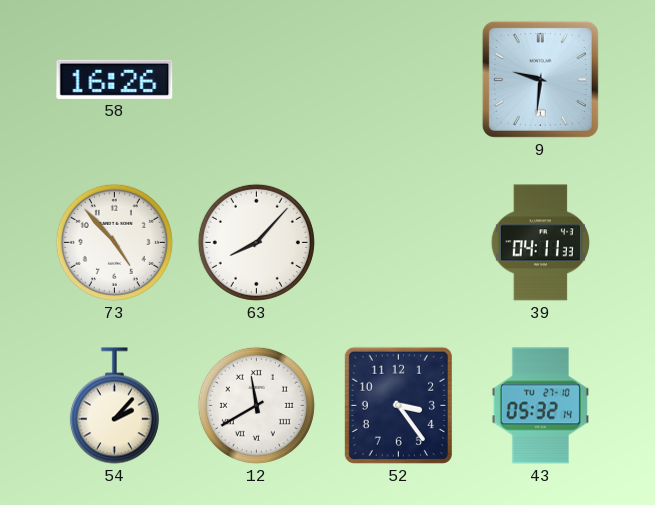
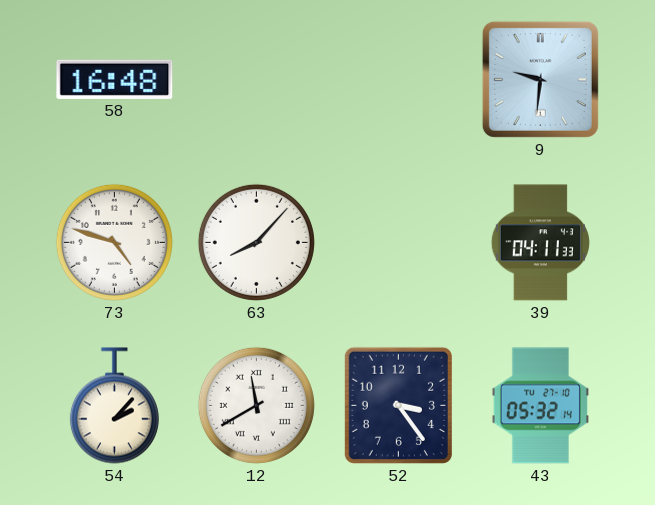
58: 16:26 -> 16:48 (115, 79)
73: 4:53 -> 4:48 (114, 242)
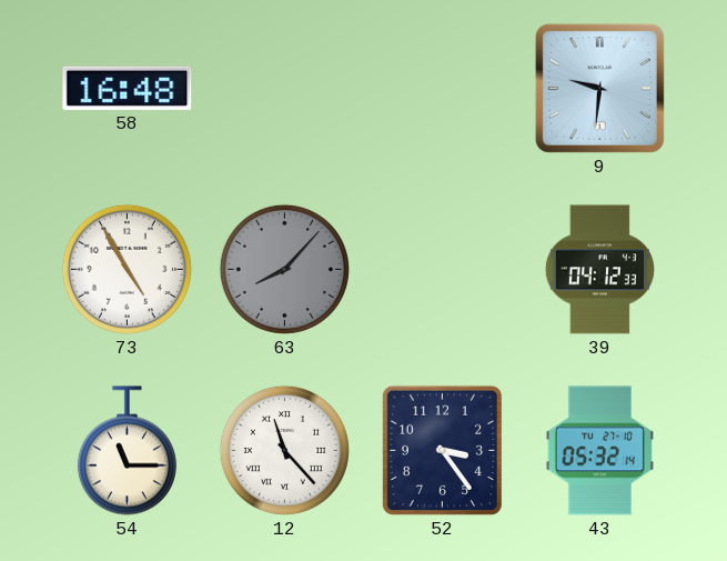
73: 4:48 -> 4:55 (127, 269)
63 dial: white -> grey (284, 269)
39: 04:11 -> 04:12 (599, 270)
54: 2:07 -> 11:15 (127, 451)
12: 11:40 -> 11:23 (284, 450)
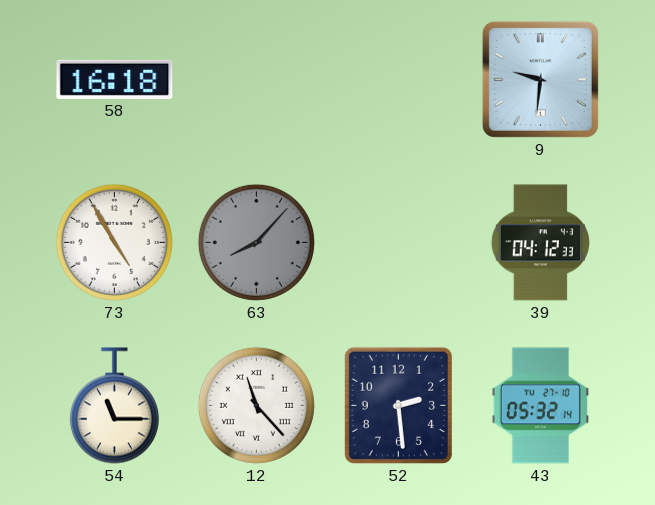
58: 16:48 -> 16:18 (115, 79)
52: 3:24 -> 2:29 (398, 405)
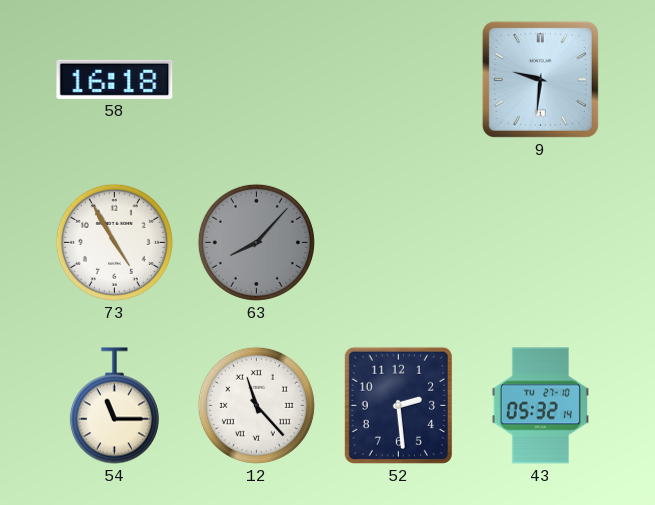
39: 04:12 -> none (540, 243)
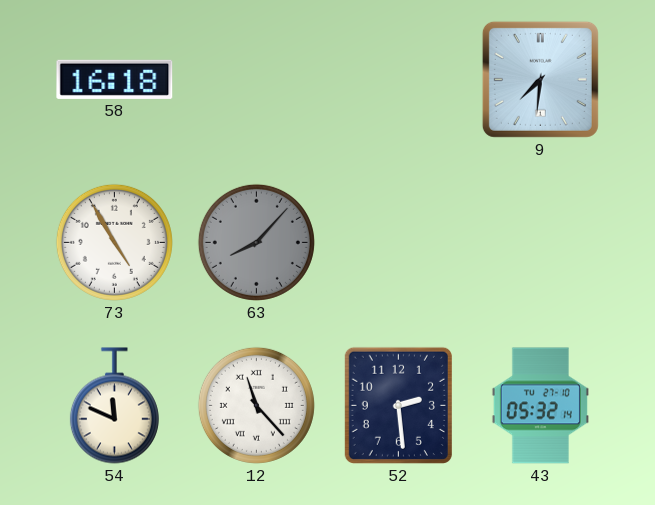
9: 9:31 -> 7:31 (540, 79)
54: 11:15 -> 11:49 (114, 406)
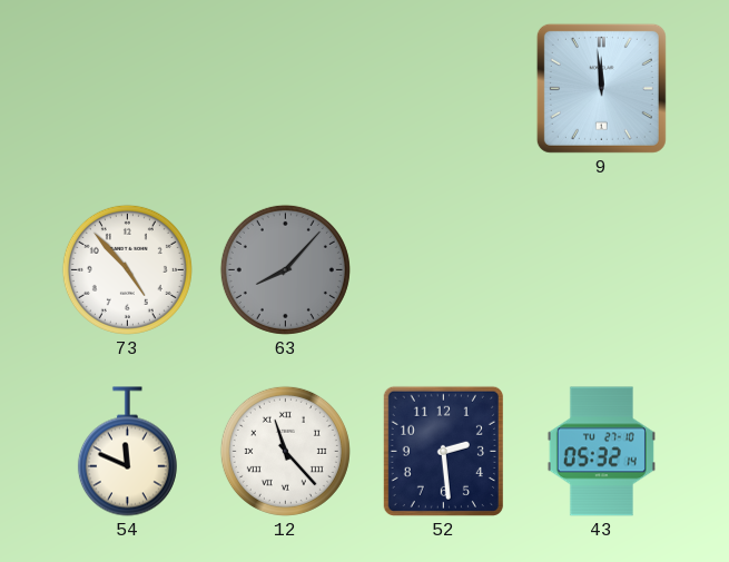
58: 16:18 -> none (115, 79)
9: 7:31 -> 11:59 (601, 88)
73: 4:55 -> 4:53 (127, 269)
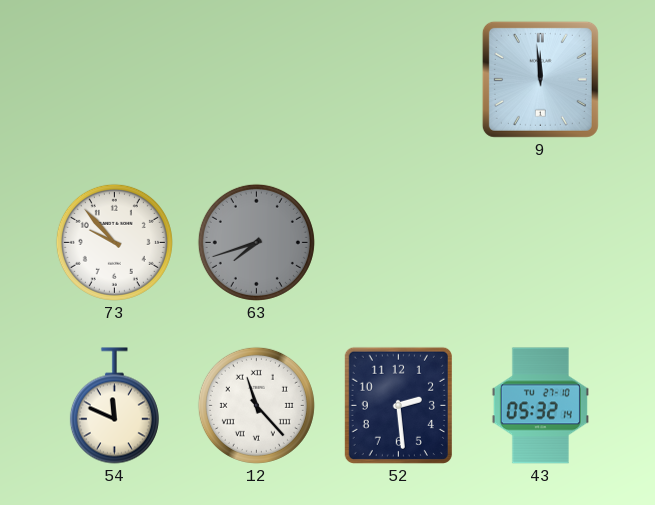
73: 4:53 -> 9:53 (114, 242)
63: 8:07 -> 7:42 (256, 242)
